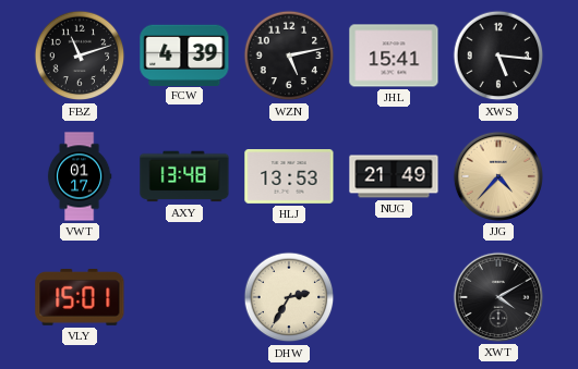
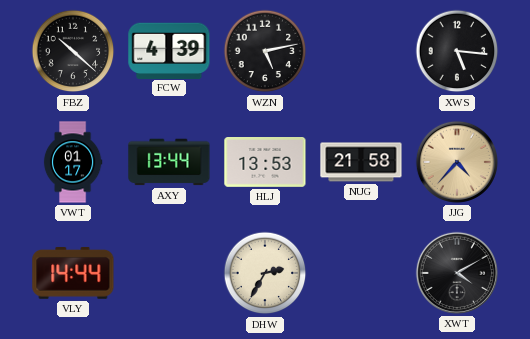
FBZ: 11:12 -> 10:22 (73, 51)
JHL: 15:41 -> none (394, 56)
AXY: 13:48 -> 13:44 (169, 162)
NUG: 21:49 -> 21:58 (361, 162)
VLY: 15:01 -> 14:44 (73, 273)
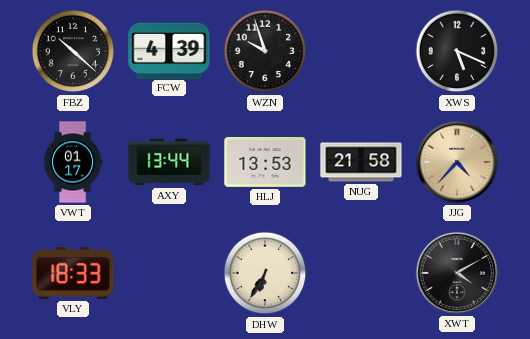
WZN: 5:13 -> 9:57 (265, 51)
XWS: 5:16 -> 5:19 (457, 51)
VLY: 14:44 -> 18:33 (73, 273)
DHW: 2:35 -> 6:35 (265, 273)
